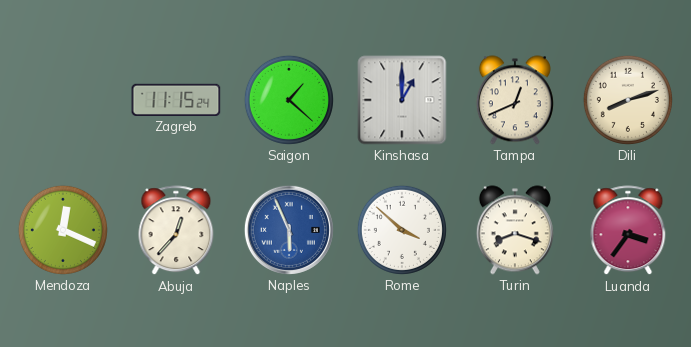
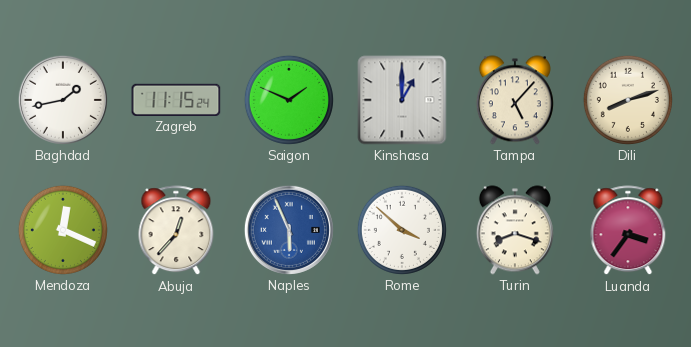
Baghdad: none -> 1:43 (63, 100)
Saigon: 1:22 -> 1:49 (289, 100)
Tampa: 12:41 -> 5:07 (515, 100)
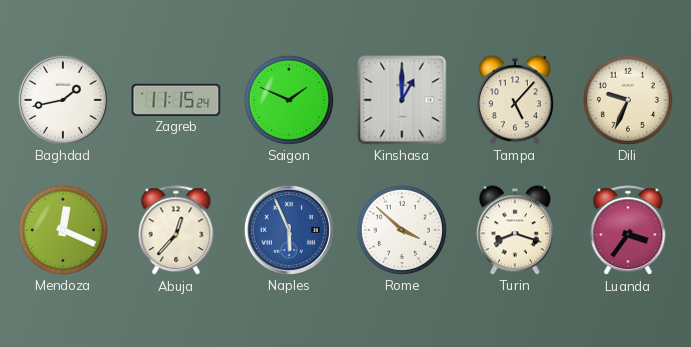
Dili: 8:12 -> 9:34 (628, 100)
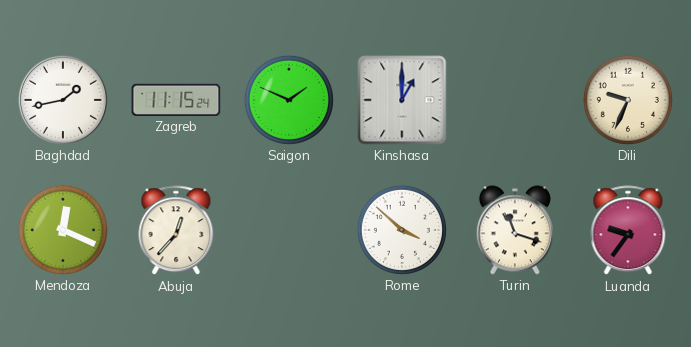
Tampa: 5:07 -> none (515, 100)
Naples: 5:56 -> none (289, 230)
Turin: 8:18 -> 11:18 (515, 230)
Luanda: 3:36 -> 9:36 (628, 231)
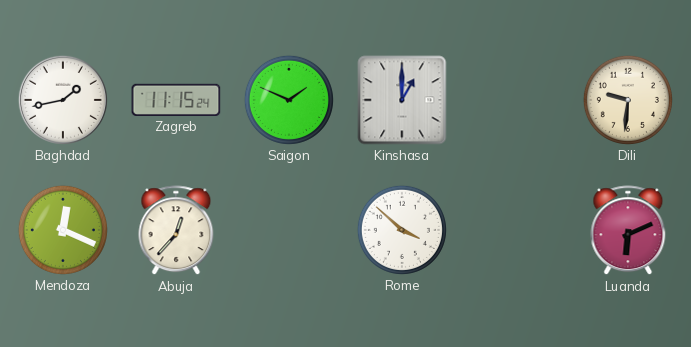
Dili: 9:34 -> 9:31 (628, 100)
Turin: 11:18 -> none (515, 230)
Luanda: 9:36 -> 6:11 (628, 231)
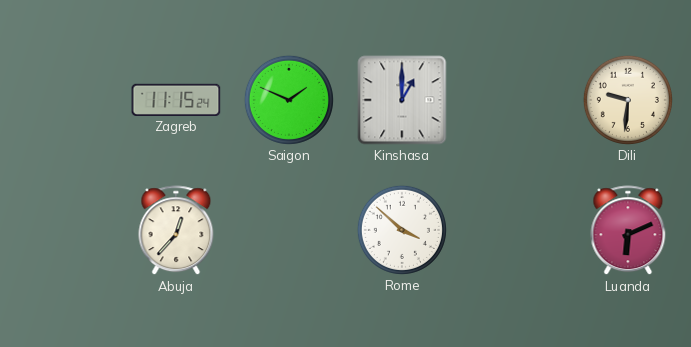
Baghdad: 1:43 -> none (63, 100)
Mendoza: 12:19 -> none (63, 230)
